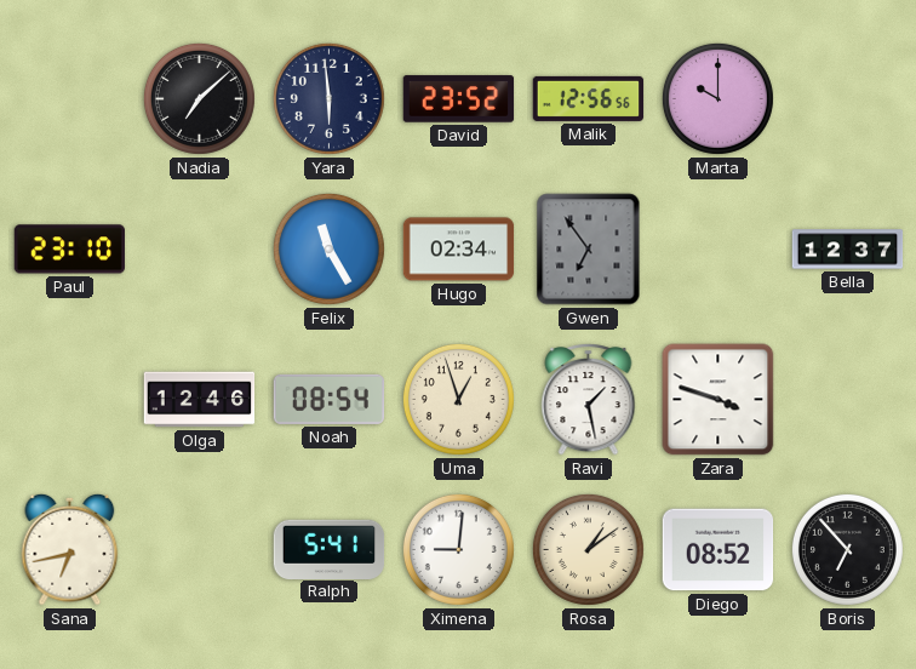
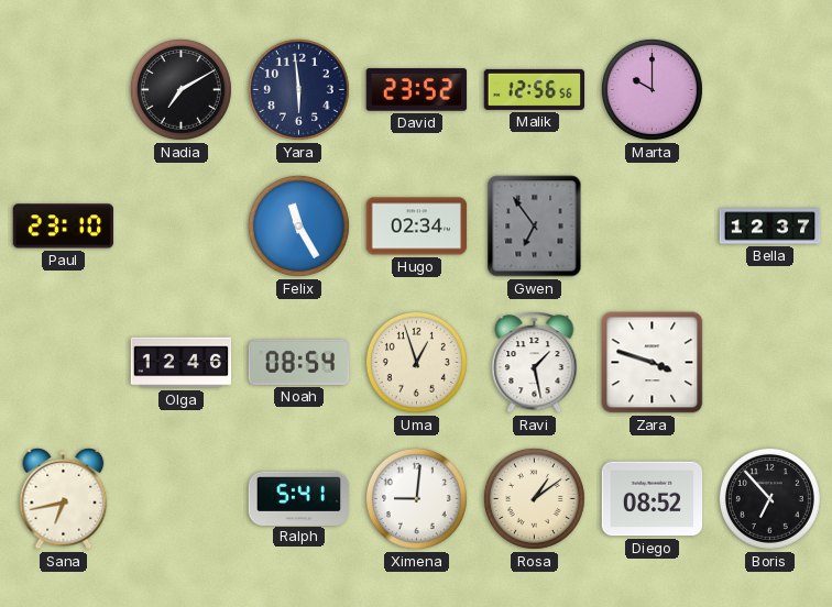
Nadia: 7:08 -> 7:10 (180, 89)
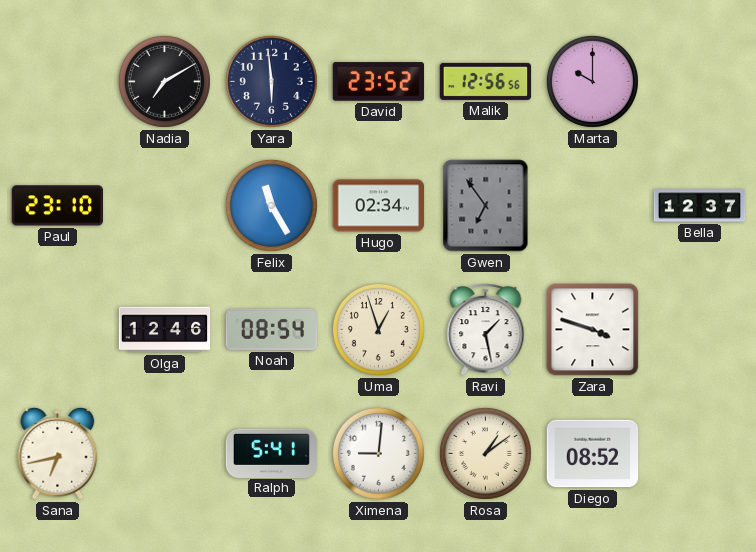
Boris: 6:53 -> none (769, 498)
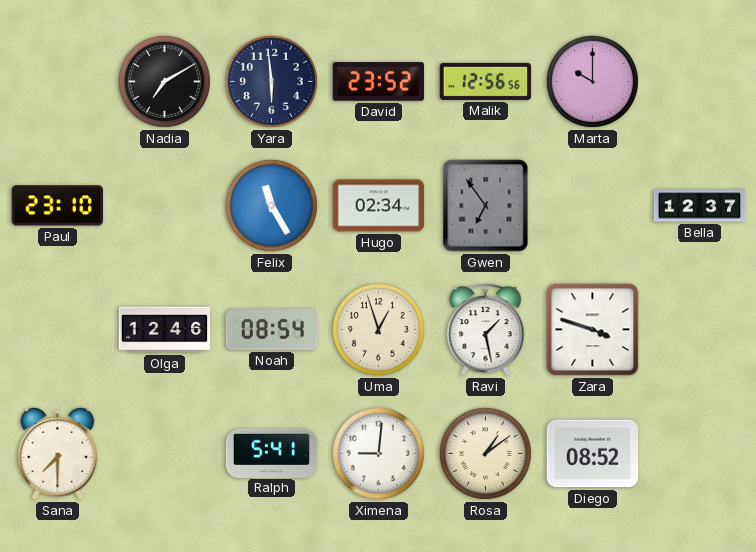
Sana: 6:43 -> 7:30 (58, 453)
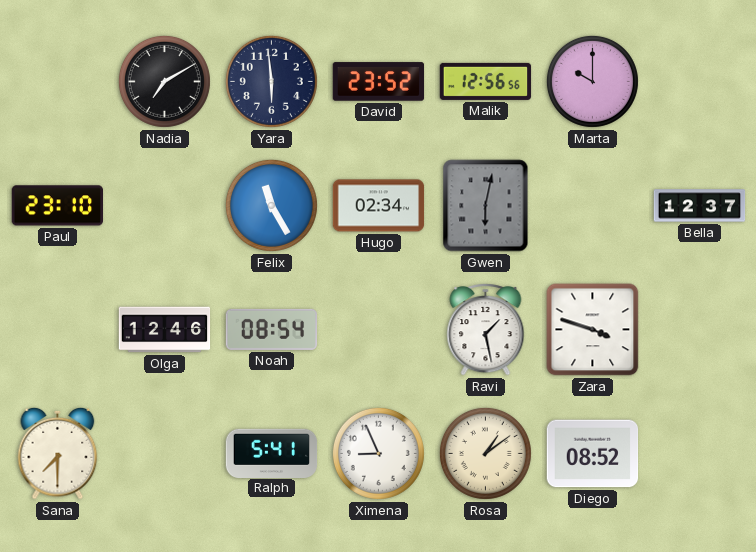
Gwen: 6:54 -> 6:02 (486, 206)
Uma: 12:57 -> none (378, 329)
Ximena: 9:01 -> 8:56 (378, 453)
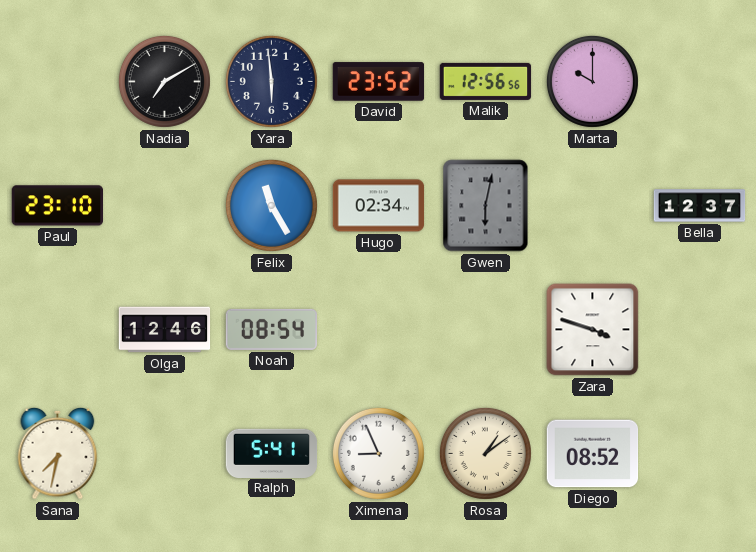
Ravi: 1:28 -> none (486, 330)
Sana: 7:30 -> 7:32 (58, 453)
